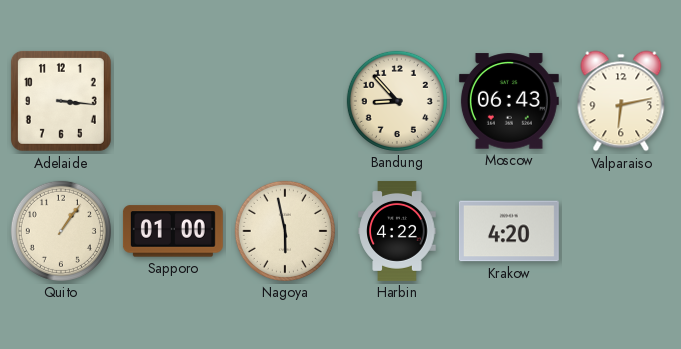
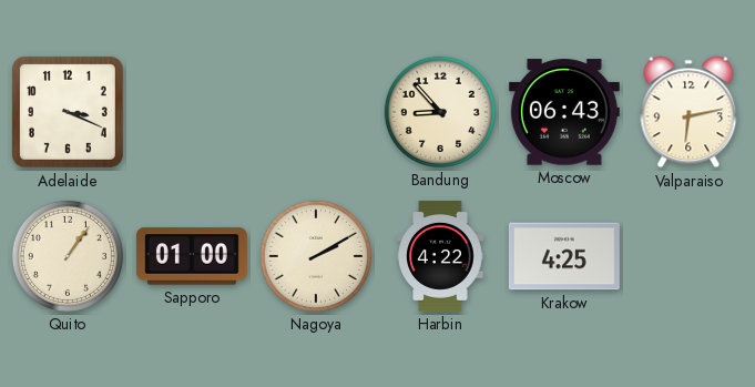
Adelaide: 3:16 -> 3:19 (68, 112)
Nagoya: 5:58 -> 2:10 (316, 256)
Krakow: 4:20 -> 4:25 (564, 256)
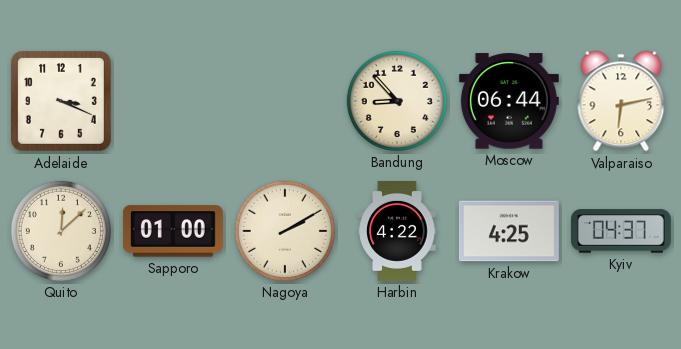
Moscow: 06:43 -> 06:44 (509, 101)
Quito: 1:06 -> 12:08 (61, 231)
Kyiv: none -> 04:37 (621, 231)
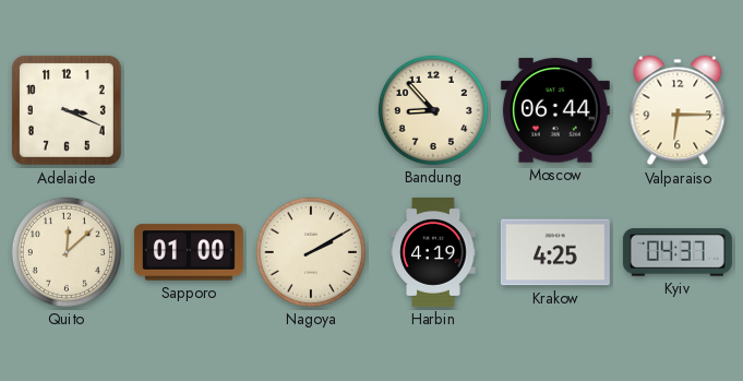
Valparaiso: 6:13 -> 6:15 (678, 110)
Harbin: 4:22 -> 4:19 (433, 252)
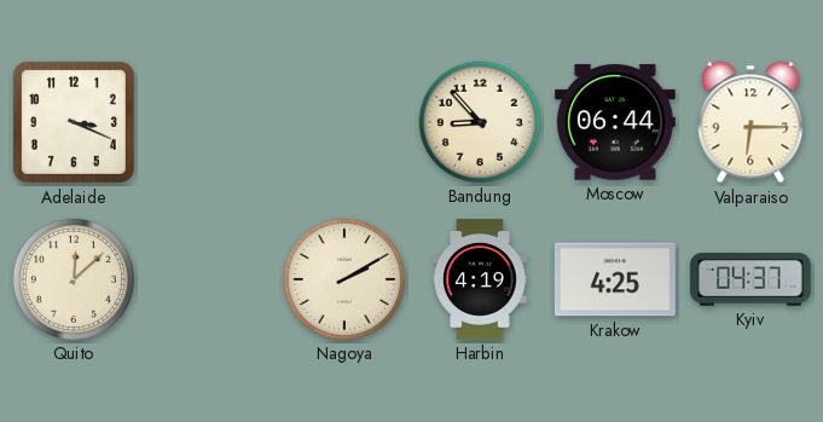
Sapporo: 01:00 -> none (189, 252)
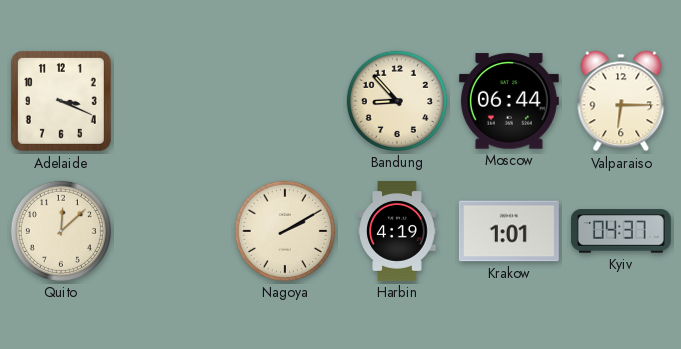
Krakow: 4:25 -> 1:01 (509, 231)
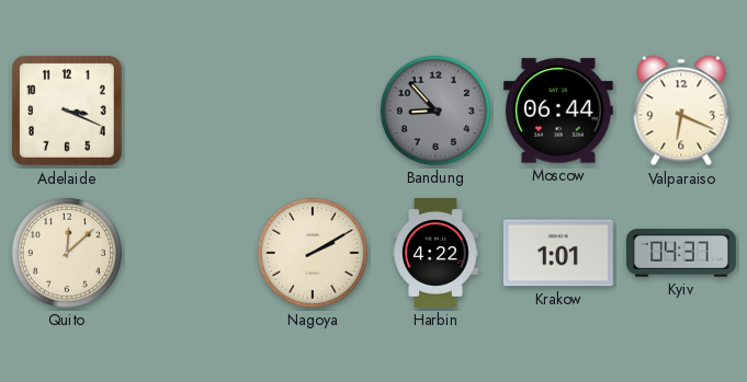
Bandung dial: cream -> grey (435, 111)
Valparaiso: 6:15 -> 6:19 (681, 111)
Harbin: 4:19 -> 4:22 (435, 253)
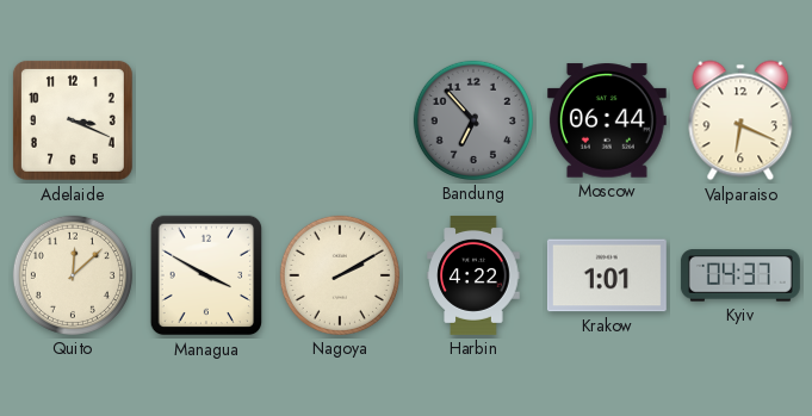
Bandung: 8:53 -> 6:53 (473, 120)
Managua: none -> 3:50 (206, 275)
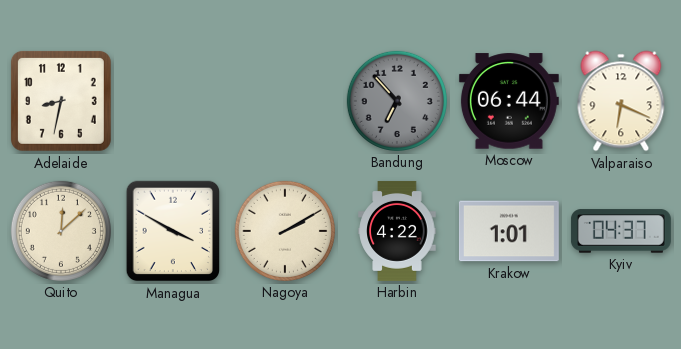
Adelaide: 3:19 -> 8:32 (61, 101)
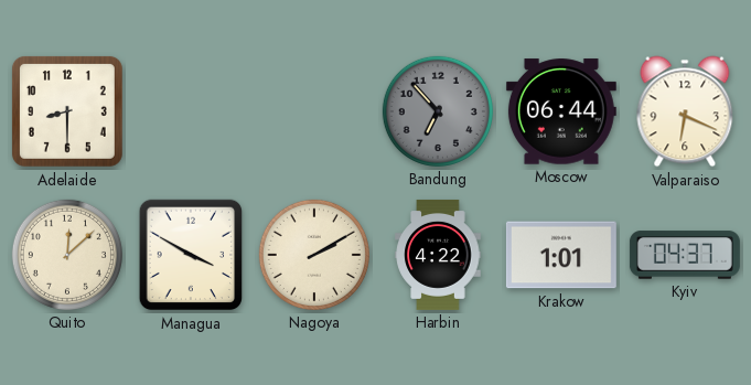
Adelaide: 8:32 -> 8:30 (67, 111)
